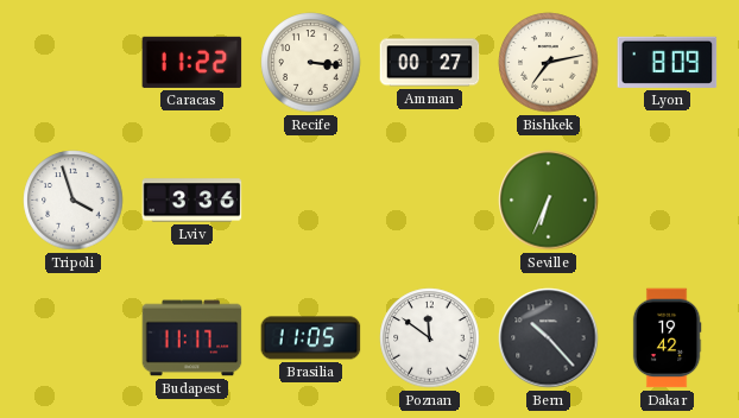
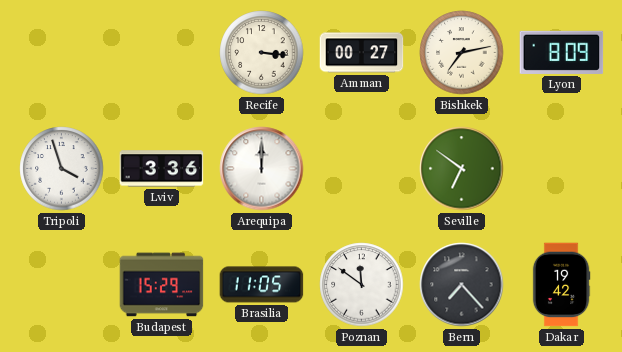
Caracas: 11:22 -> none (192, 62)
Arequipa: none -> 12:00 (262, 169)
Seville: 6:34 -> 6:51 (462, 169)
Budapest: 11:17 -> 15:29 (162, 285)
Bern: 10:23 -> 7:23 (462, 285)
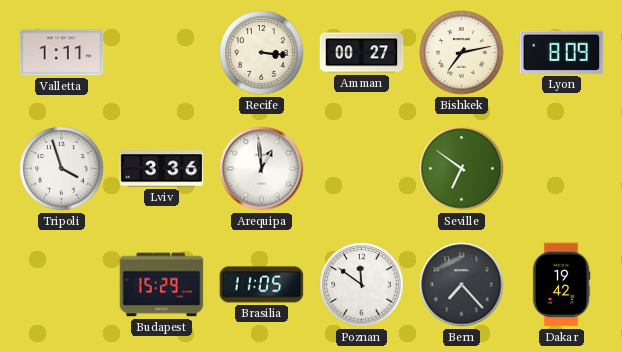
Valletta: none -> 1:11 (62, 53)
Arequipa: 12:00 -> 12:59 (262, 169)
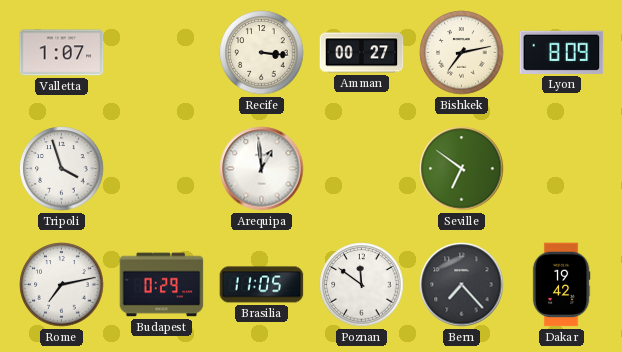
Valletta: 1:11 -> 1:07 (62, 53)
Lviv: 3:36 -> none (162, 169)
Rome: none -> 7:13 (62, 285)
Budapest: 15:29 -> 0:29 (162, 285)
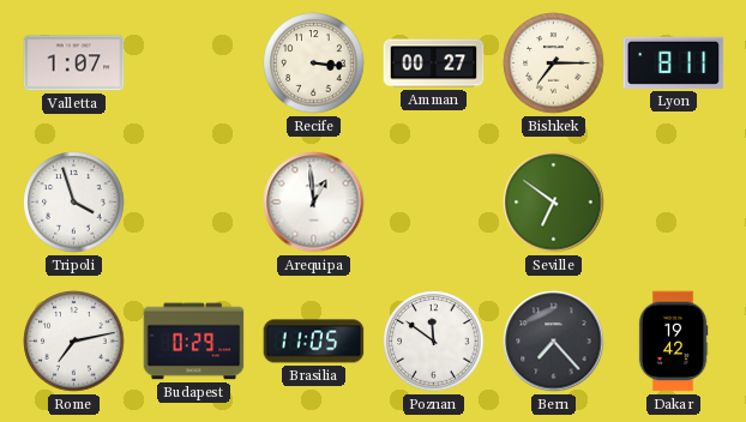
Bishkek: 7:13 -> 7:15 (554, 64)
Lyon: 8:09 -> 8:11 (674, 62)
